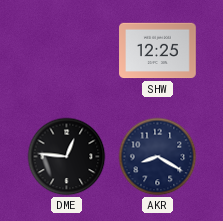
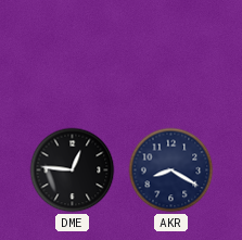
SHW: 12:25 -> none (158, 51)
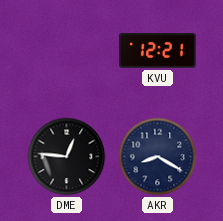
KVU: none -> 12:21 (158, 51)
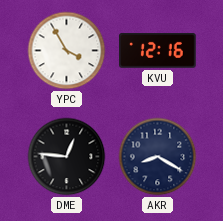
YPC: none -> 3:55 (67, 51)
KVU: 12:21 -> 12:16 (158, 51)
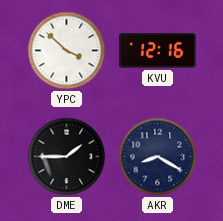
YPC: 3:55 -> 3:52 (67, 51)
DME: 12:46 -> 1:45 (67, 157)
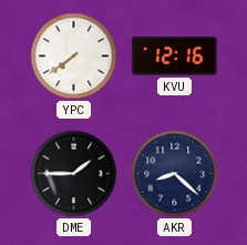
YPC: 3:52 -> 7:39 (74, 57)
AKR: 8:20 -> 8:22 (175, 174)
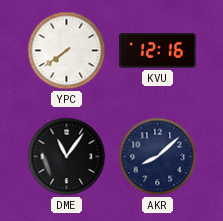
DME: 1:45 -> 11:06 (67, 157)
AKR: 8:22 -> 8:08 (158, 157)
